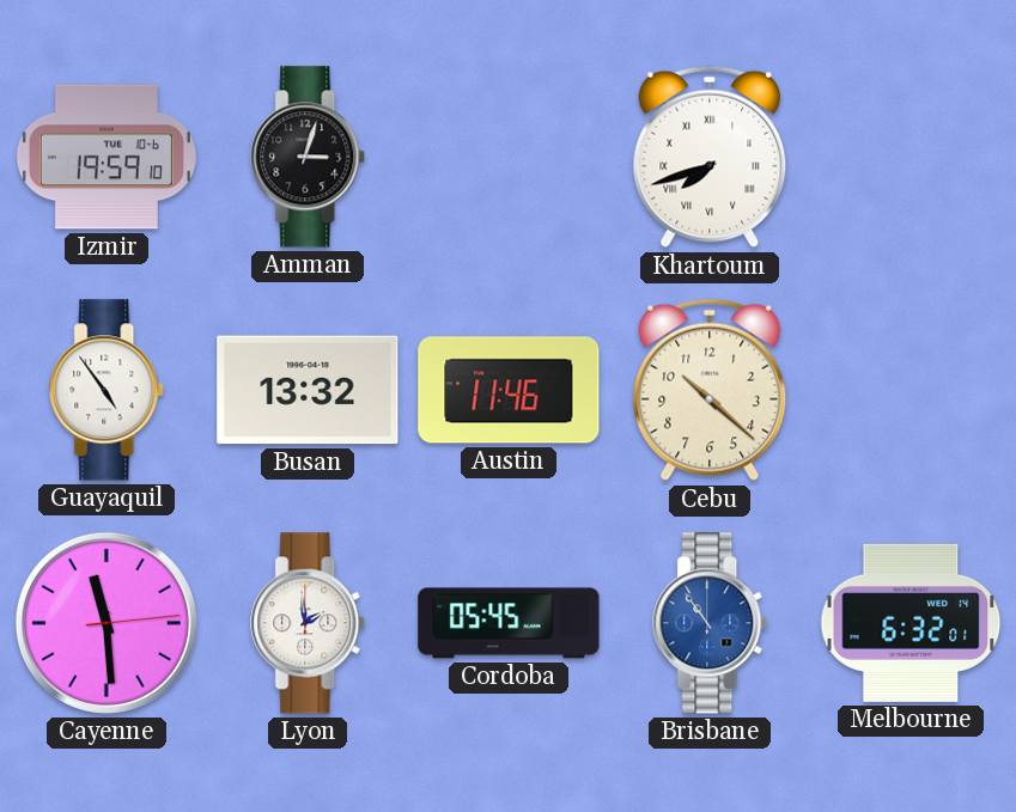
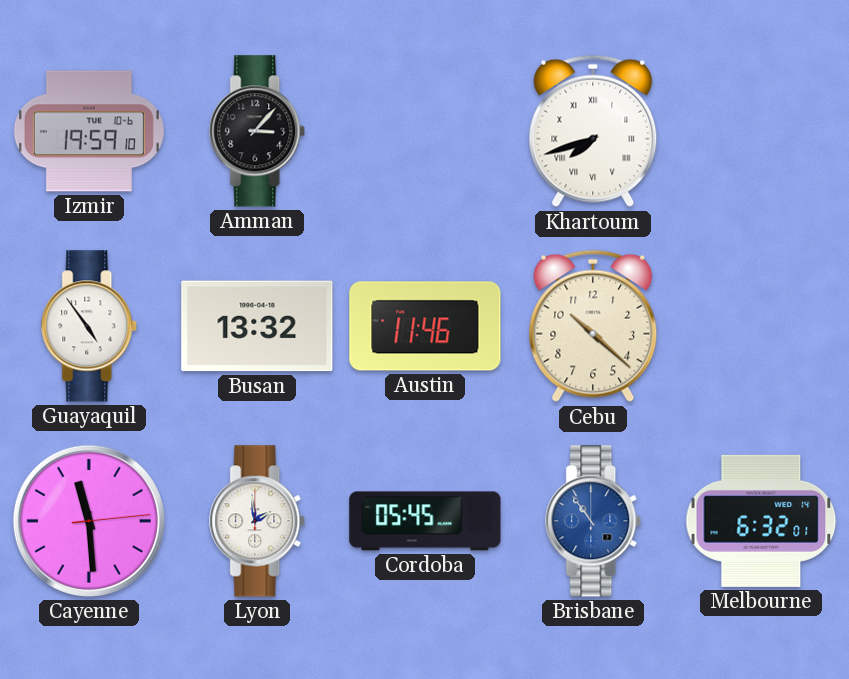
Amman: 3:03 -> 3:07 (258, 131)
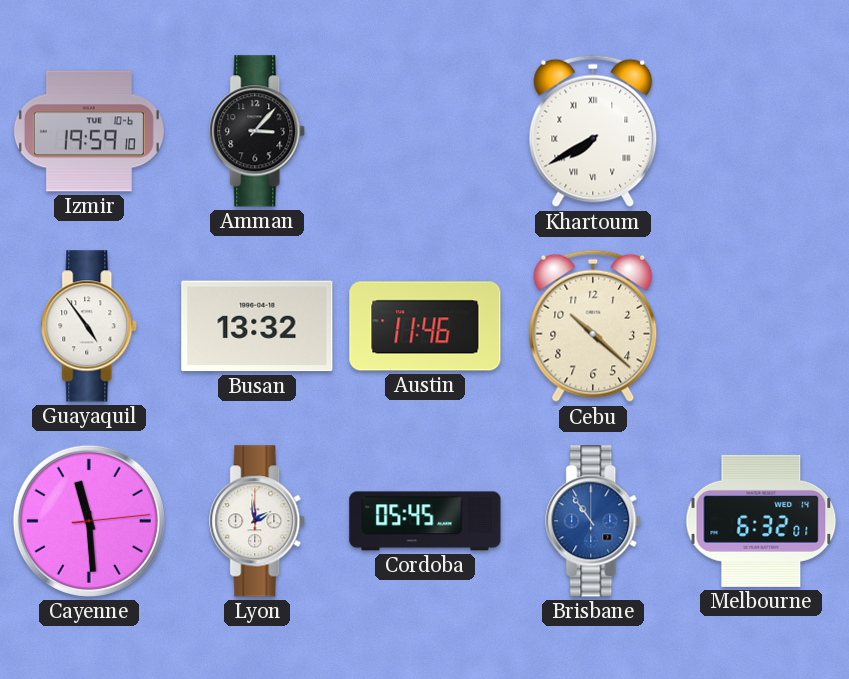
Khartoum: 7:42 -> 7:40 (593, 131)
